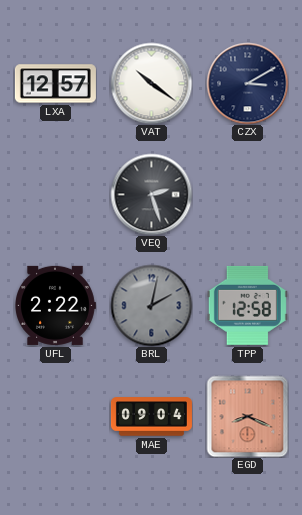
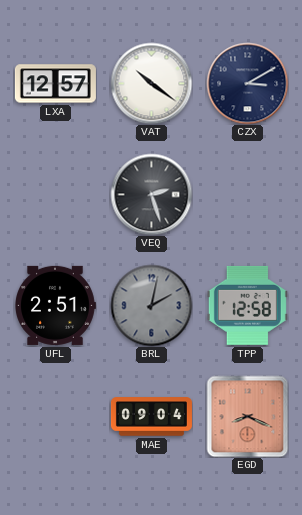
UFL: 2:22 -> 2:51 (55, 305)
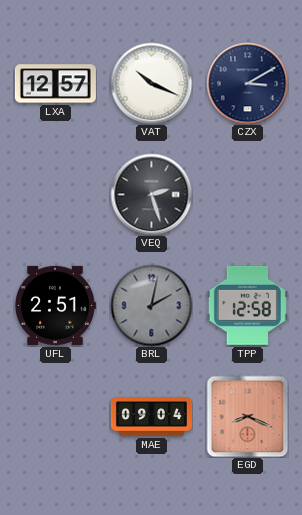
VAT: 10:21 -> 10:19 (151, 83)
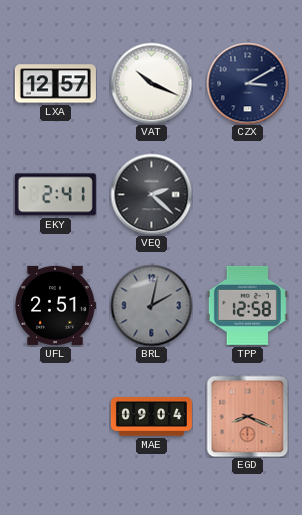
EKY: none -> 2:41 (55, 195)
VEQ: 2:27 -> 2:22 (151, 194)
